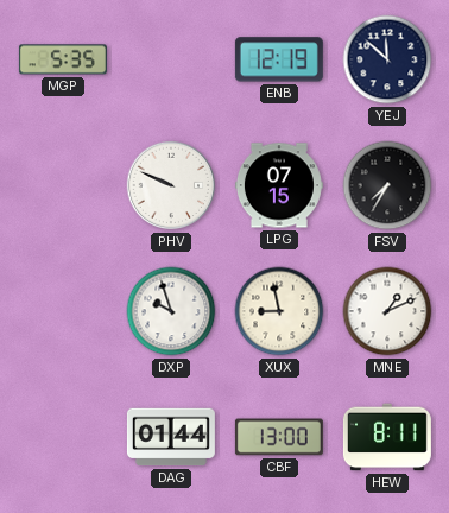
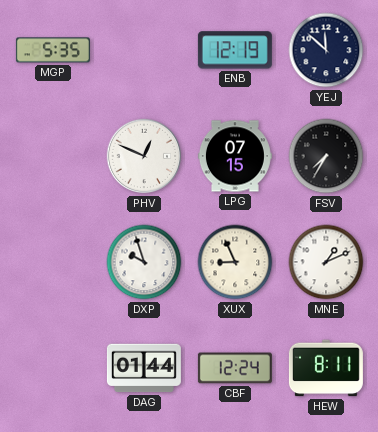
PHV: 9:49 -> 12:49 (144, 156)
XUX: 8:58 -> 8:56 (235, 262)
CBF: 13:00 -> 12:24 (235, 368)
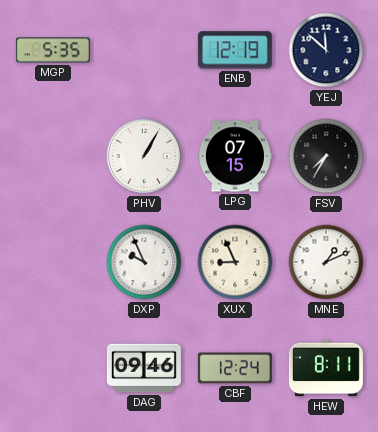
PHV: 12:49 -> 1:05 (144, 156)
DXP: 9:57 -> 9:56 (144, 262)
DAG: 01:44 -> 09:46 (144, 368)
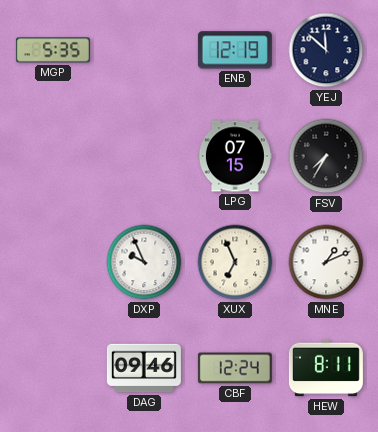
PHV: 1:05 -> none (144, 156)
XUX: 8:56 -> 6:56 (235, 262)
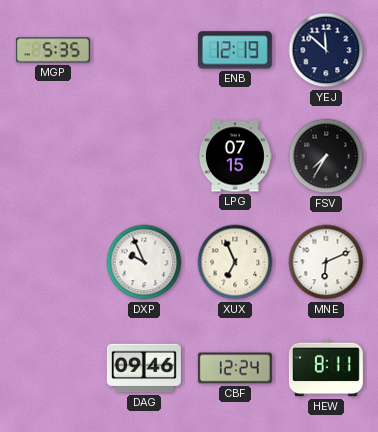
MNE: 1:11 -> 6:11 (326, 262)
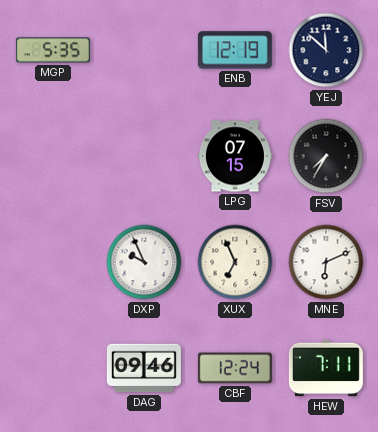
HEW: 8:11 -> 7:11 (326, 368)
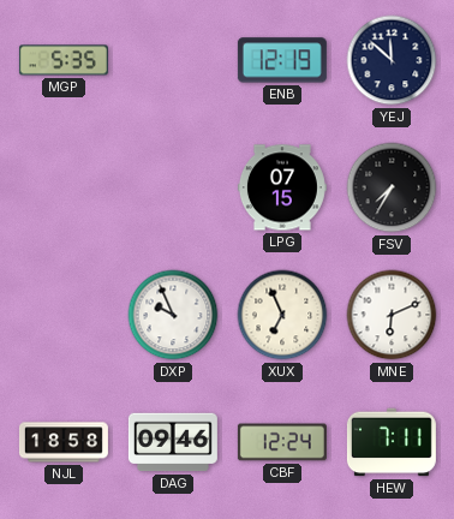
NJL: none -> 18:58 (64, 442)
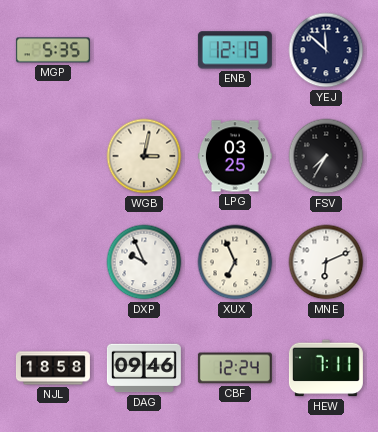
WGB: none -> 3:02 (144, 156)
LPG: 07:15 -> 03:25 (235, 156)
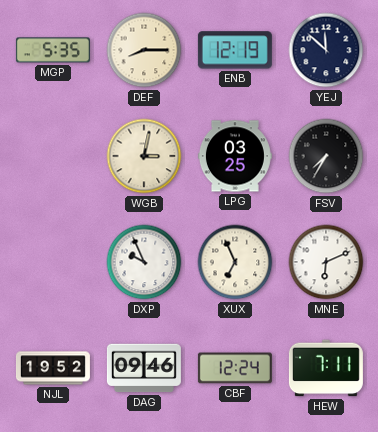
DEF: none -> 8:15 (144, 50)
NJL: 18:58 -> 19:52 (53, 368)
